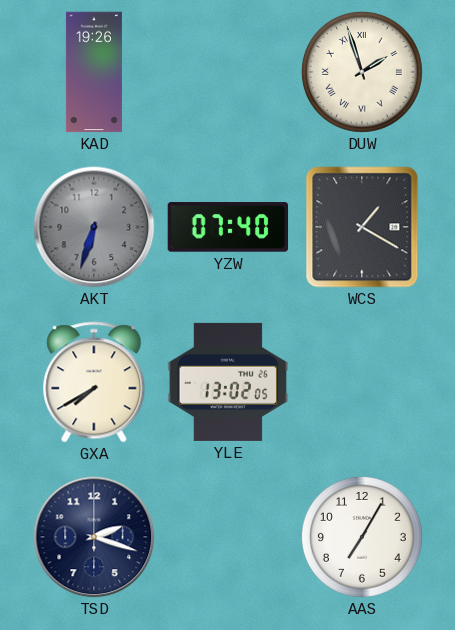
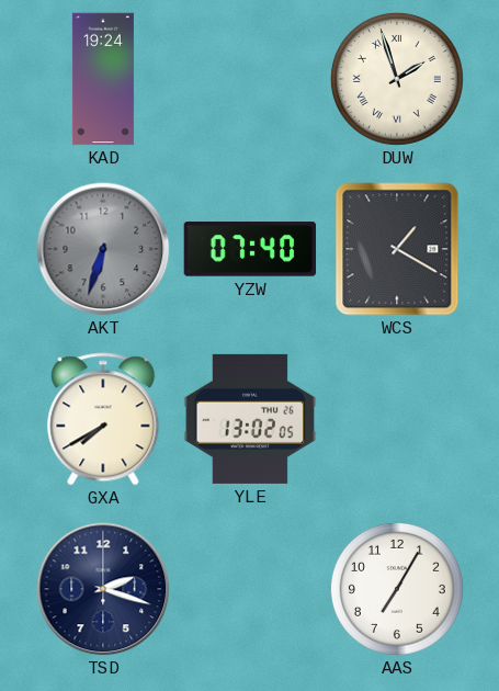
KAD: 19:26 -> 19:24 (103, 79)
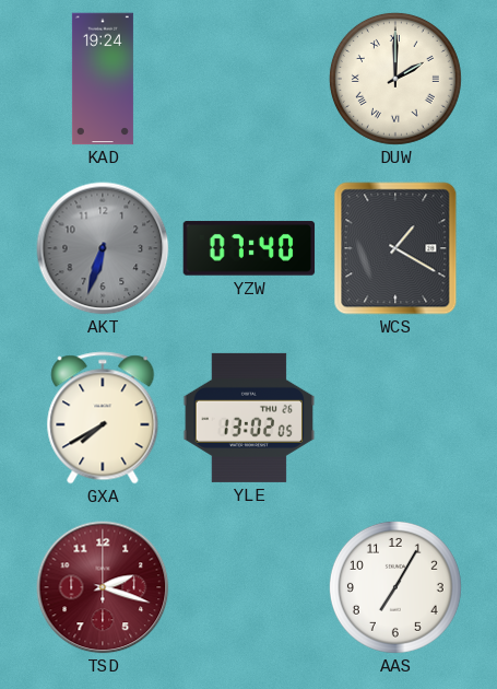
DUW: 1:57 -> 2:00 (395, 79)
TSD dial: navy -> burgundy (103, 587)
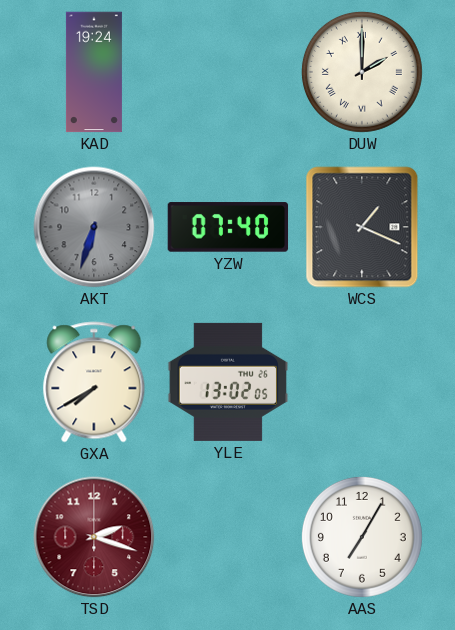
WCS: 1:20 -> 1:19 (362, 227)
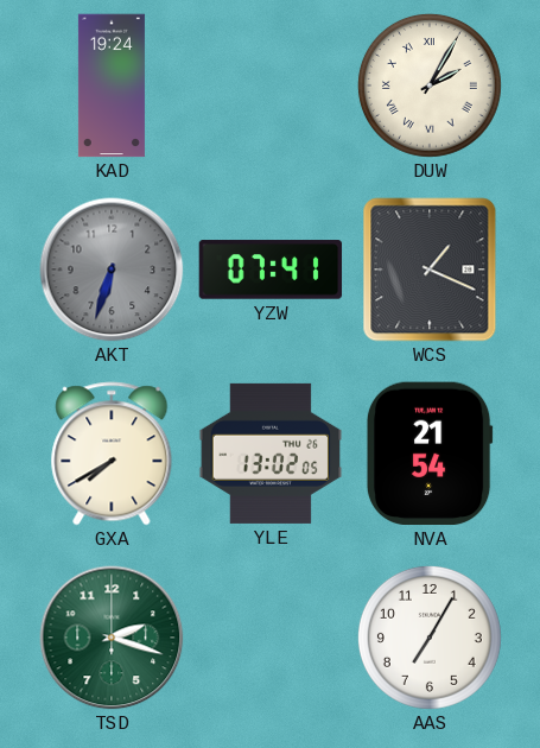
DUW: 2:00 -> 2:05 (430, 85)
YZW: 07:40 -> 07:41 (271, 270)
NVA: none -> 21:54 (430, 454)
TSD dial: burgundy -> green (112, 638)
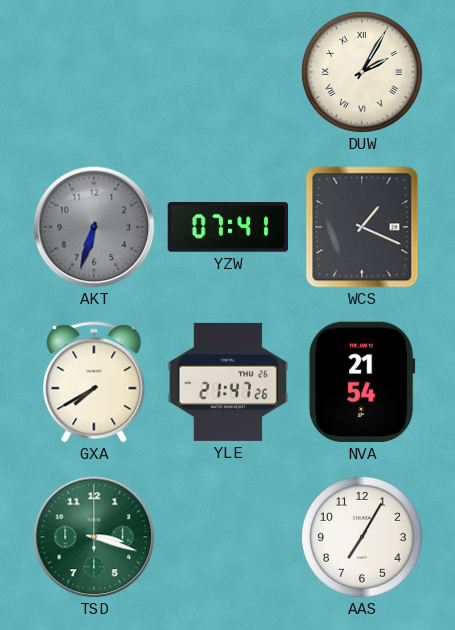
KAD: 19:24 -> none (112, 85)
YLE: 13:02 -> 21:47 (228, 382)
TSD: 2:18 -> 3:18 (94, 537)
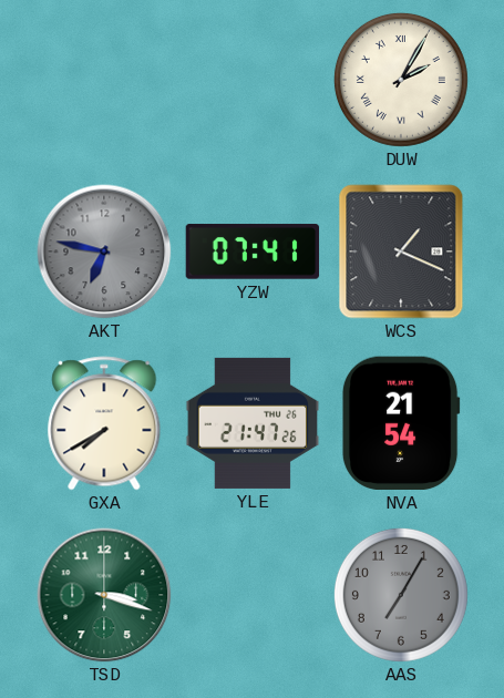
AKT: 6:33 -> 6:47 (104, 252)
AAS dial: white -> grey (401, 595)
